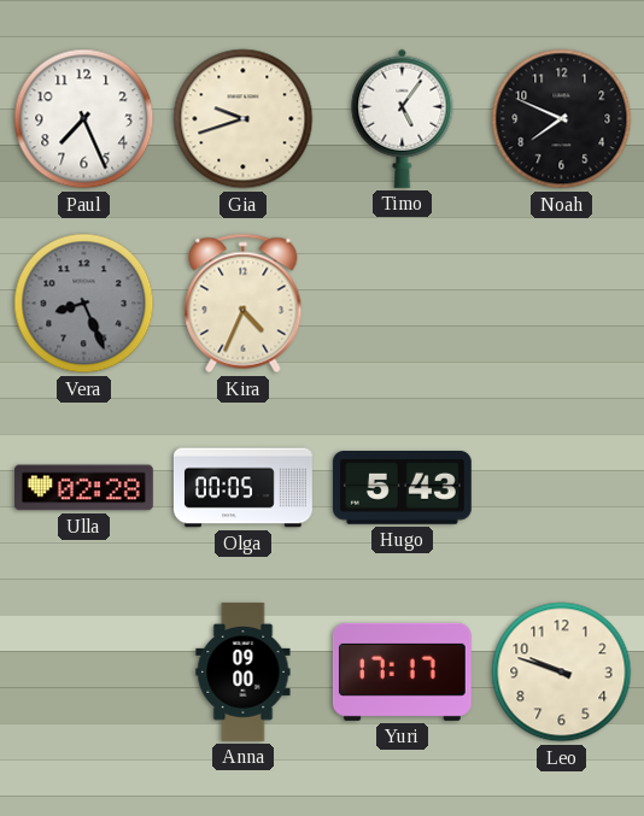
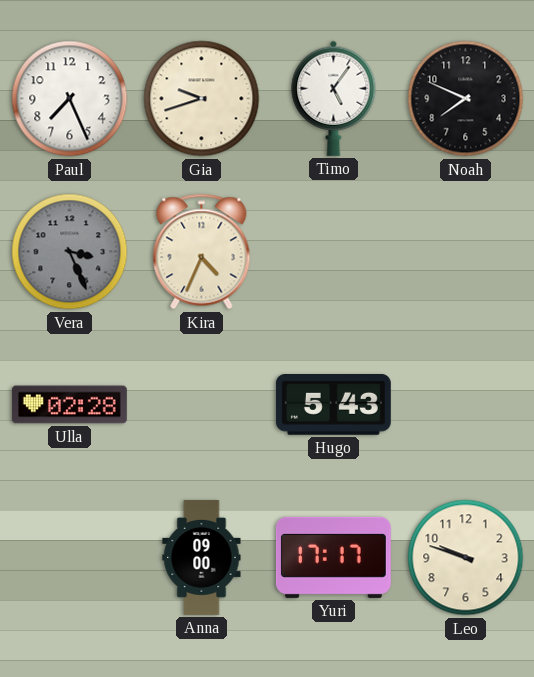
Vera: 8:26 -> 3:26 (70, 252)
Olga: 00:05 -> none (244, 488)
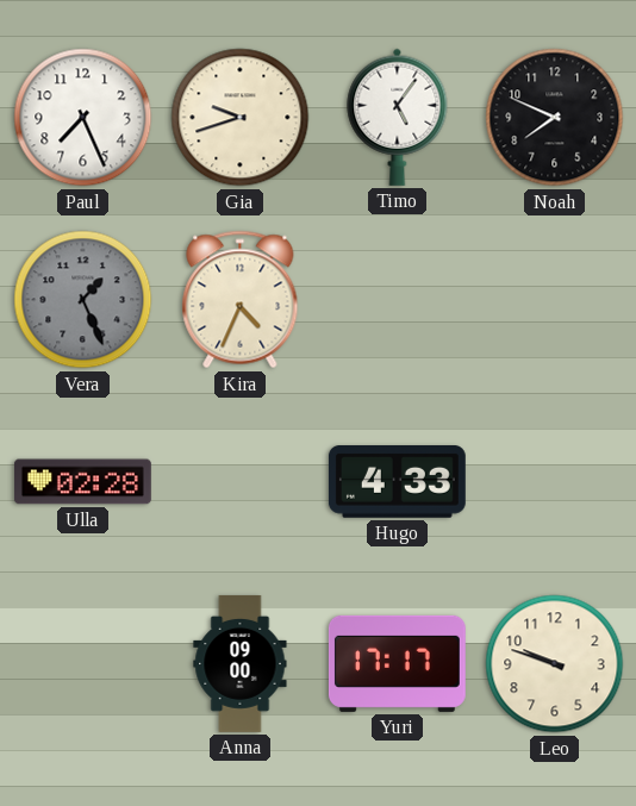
Vera: 3:26 -> 1:26 (83, 300)
Hugo: 5:43 -> 4:33 (397, 482)
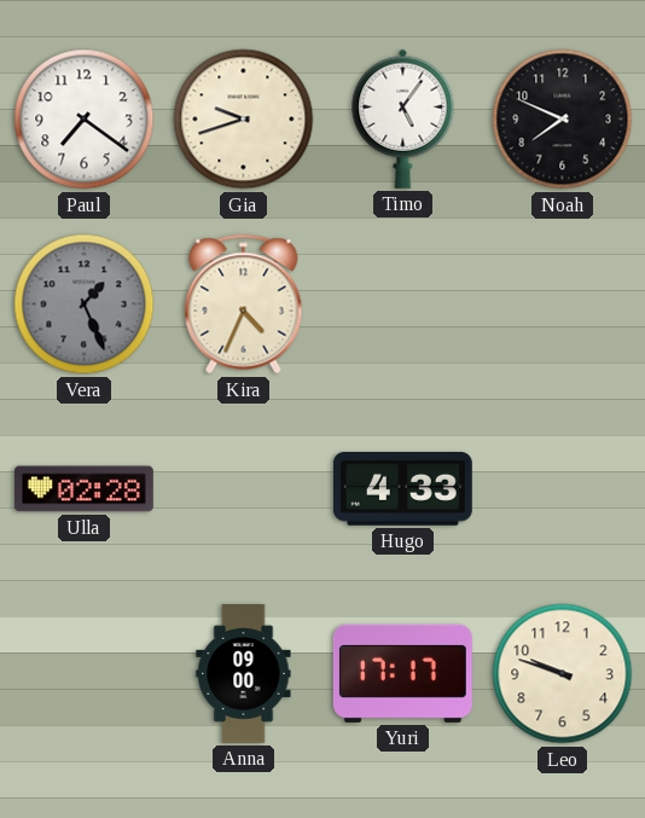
Paul: 7:26 -> 7:21 (85, 120)
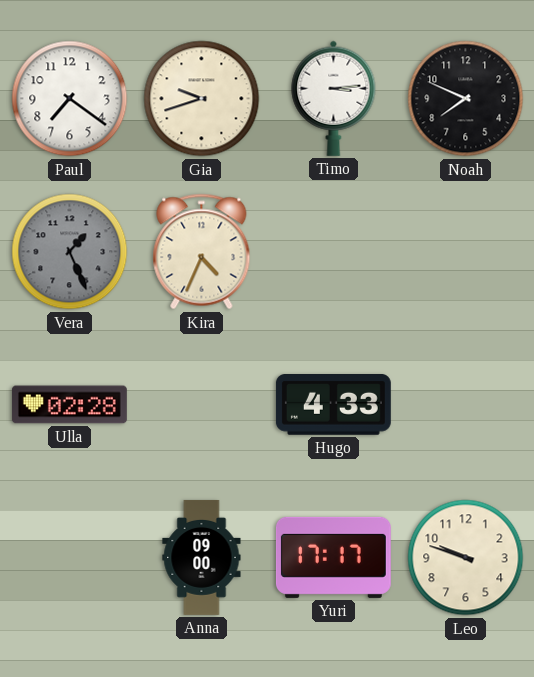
Timo: 5:06 -> 3:14 (334, 98)
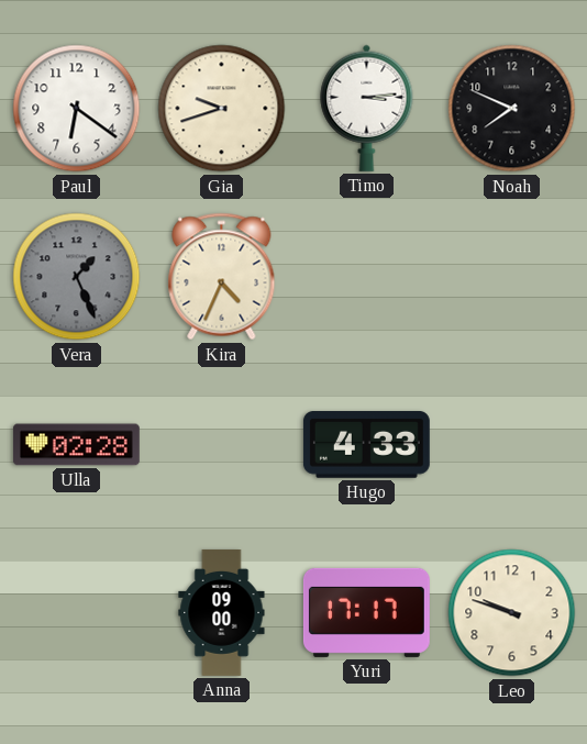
Paul: 7:21 -> 6:21 (77, 109)
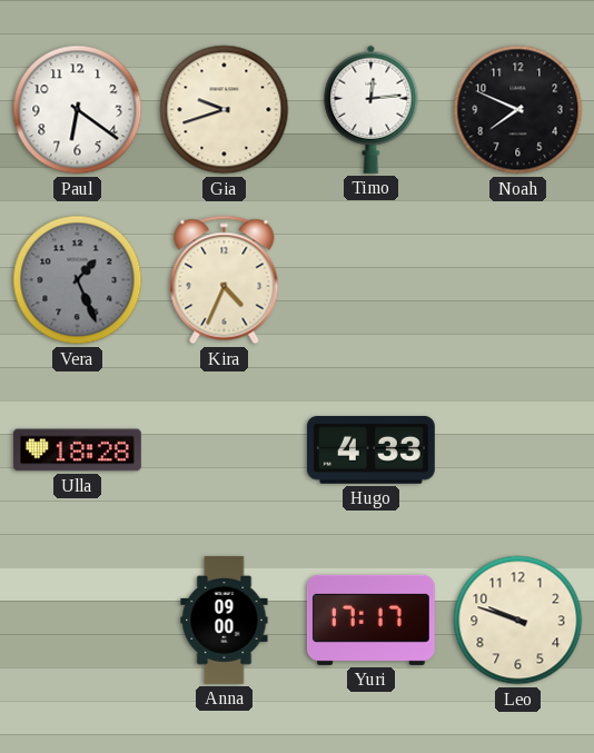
Timo: 3:14 -> 12:14 (372, 109)
Ulla: 02:28 -> 18:28 (77, 450)
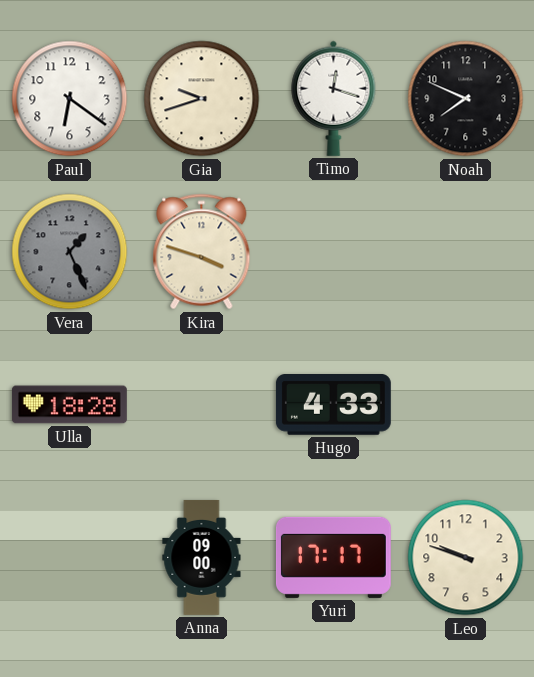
Timo: 12:14 -> 12:18 (334, 98)
Kira: 4:34 -> 3:48 (202, 252)
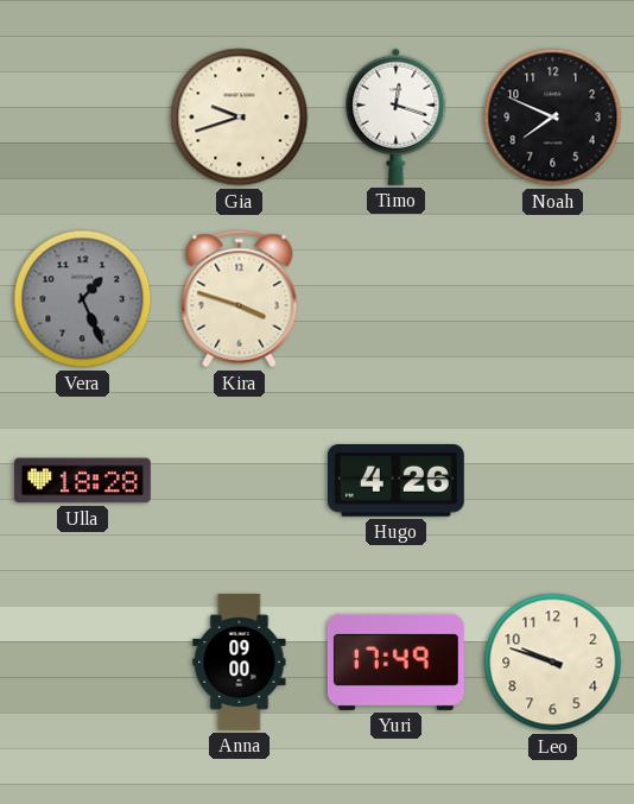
Paul: 6:21 -> none (70, 99)
Hugo: 4:33 -> 4:26 (395, 481)
Yuri: 17:17 -> 17:49 (395, 661)
